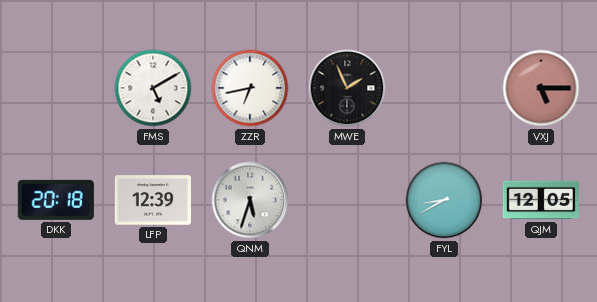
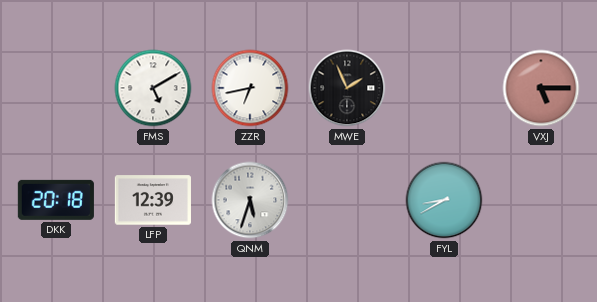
QJM: 12:05 -> none (541, 200)
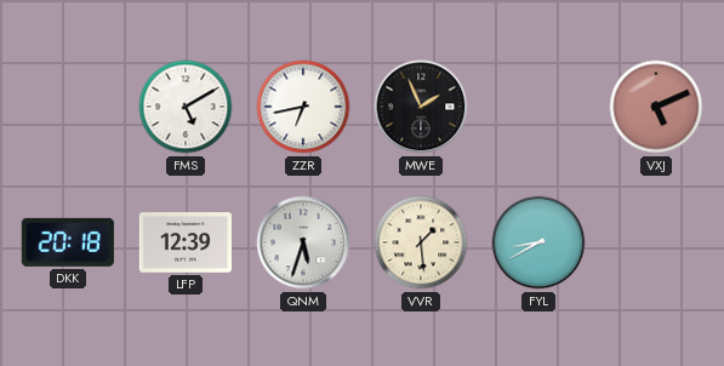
VXJ: 5:15 -> 5:11 (656, 107)
VVR: none -> 1:29 (421, 242)
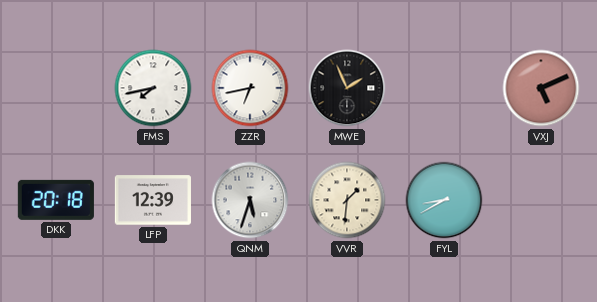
FMS: 5:10 -> 7:43 (153, 88)
VVR: 1:29 -> 1:31 (347, 200)
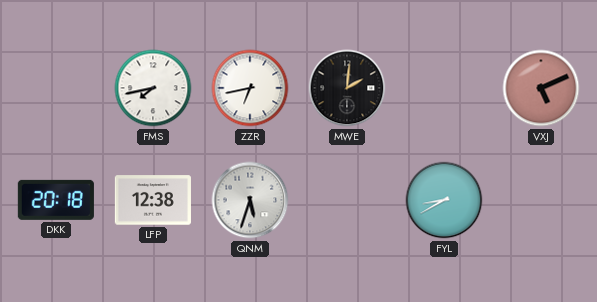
MWE: 1:56 -> 2:01 (347, 88)
LFP: 12:39 -> 12:38 (153, 200)
VVR: 1:31 -> none (347, 200)
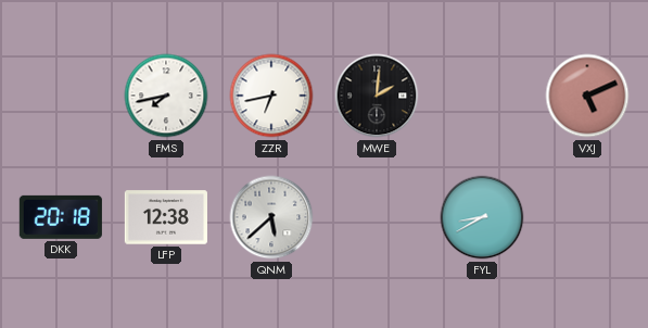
QNM: 5:33 -> 5:38 (271, 217)
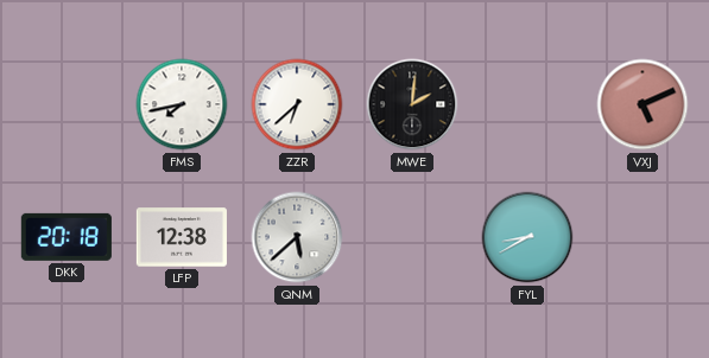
ZZR: 6:43 -> 6:38 (297, 104)
